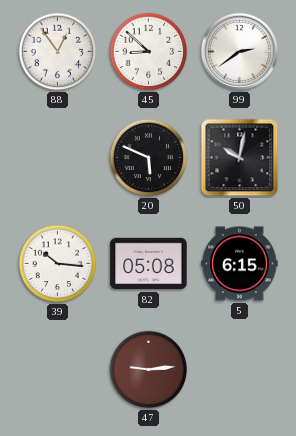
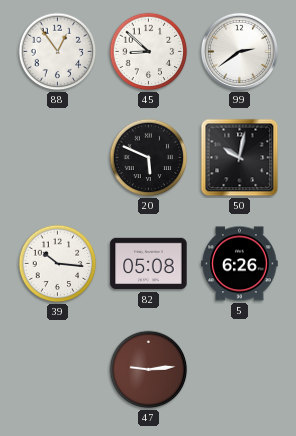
5: 6:15 -> 6:26 (240, 264)
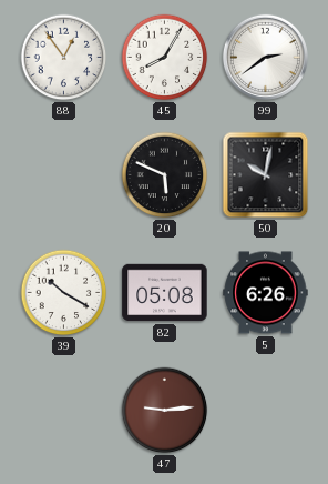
45: 8:52 -> 8:05 (165, 58)
39: 10:16 -> 10:20 (64, 293)
